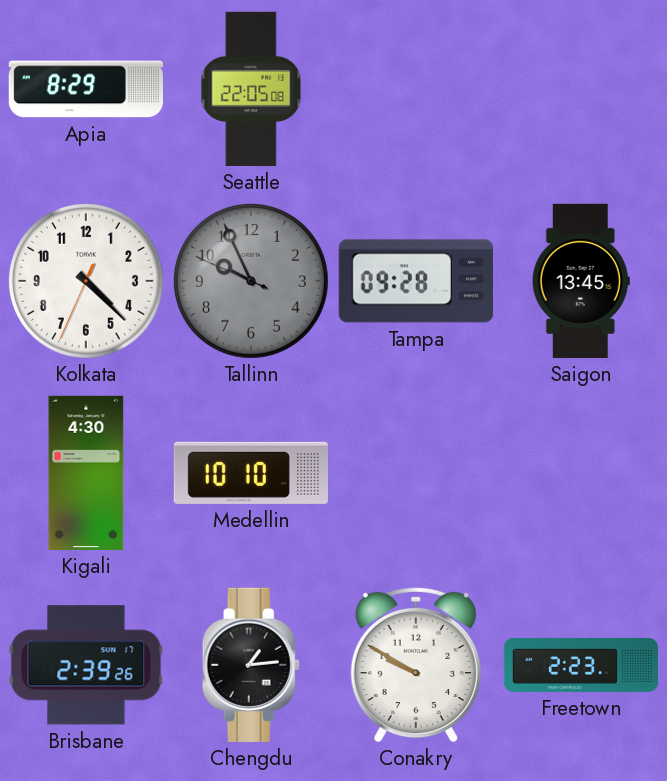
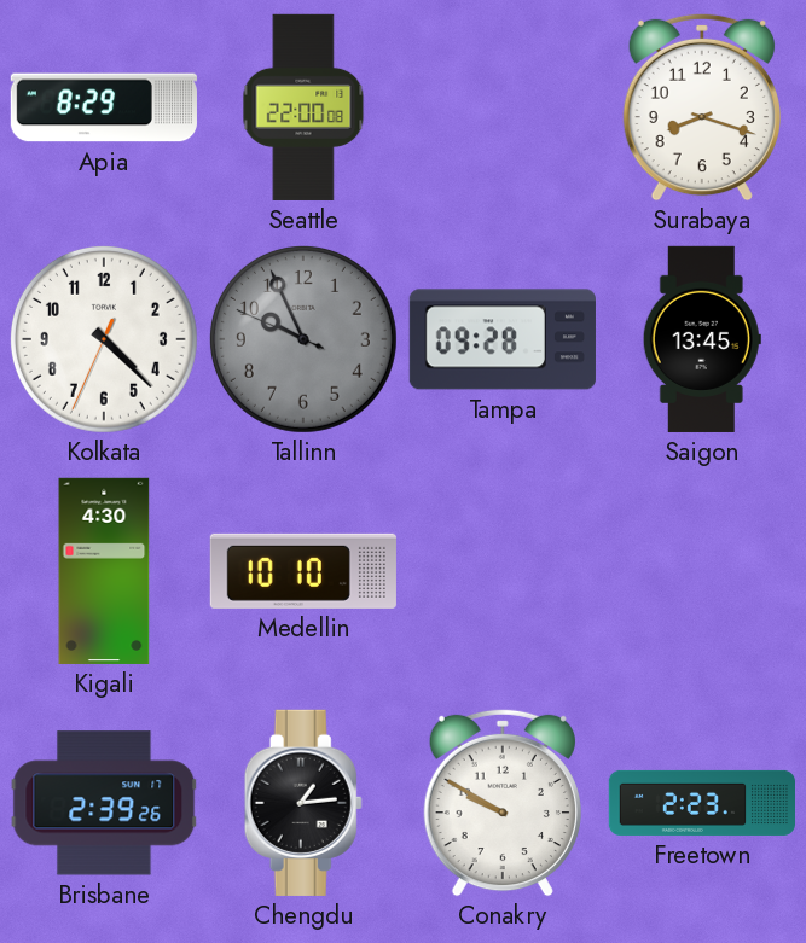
Seattle: 22:05 -> 22:00 (303, 107)
Surabaya: none -> 8:18 (702, 107)
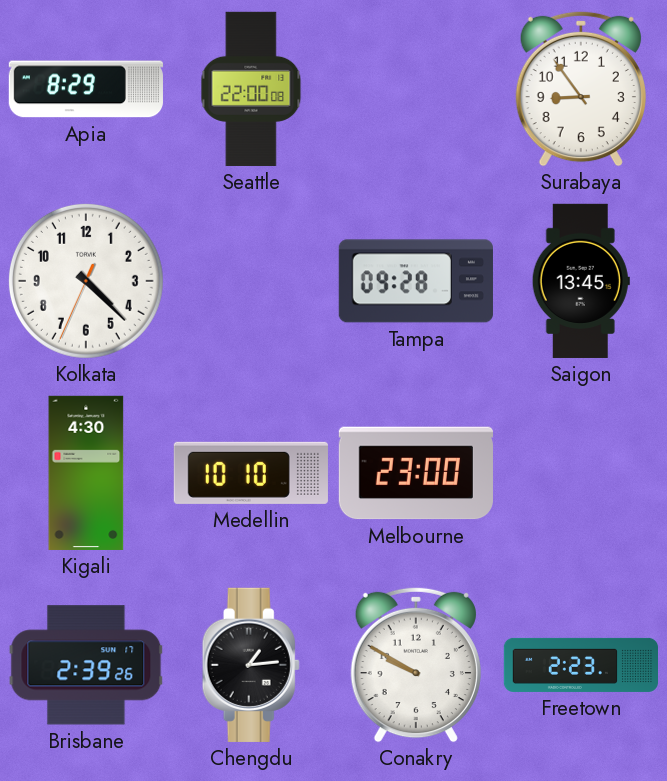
Surabaya: 8:18 -> 8:54 (581, 89)
Tallinn: 9:55 -> none (303, 339)
Melbourne: none -> 23:00 (416, 473)
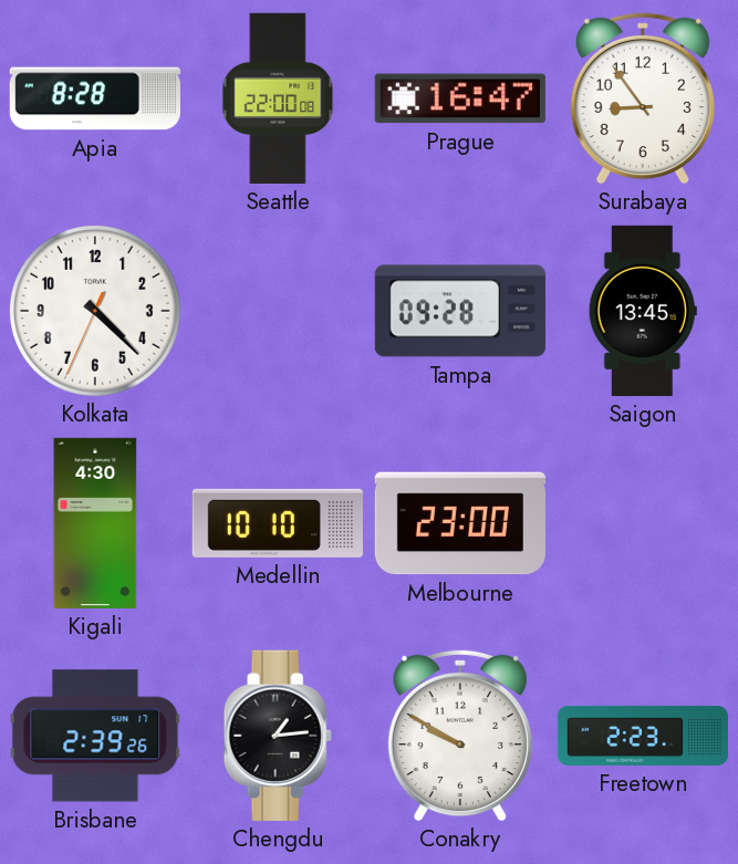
Apia: 8:29 -> 8:28 (95, 98)
Prague: none -> 16:47 (460, 98)
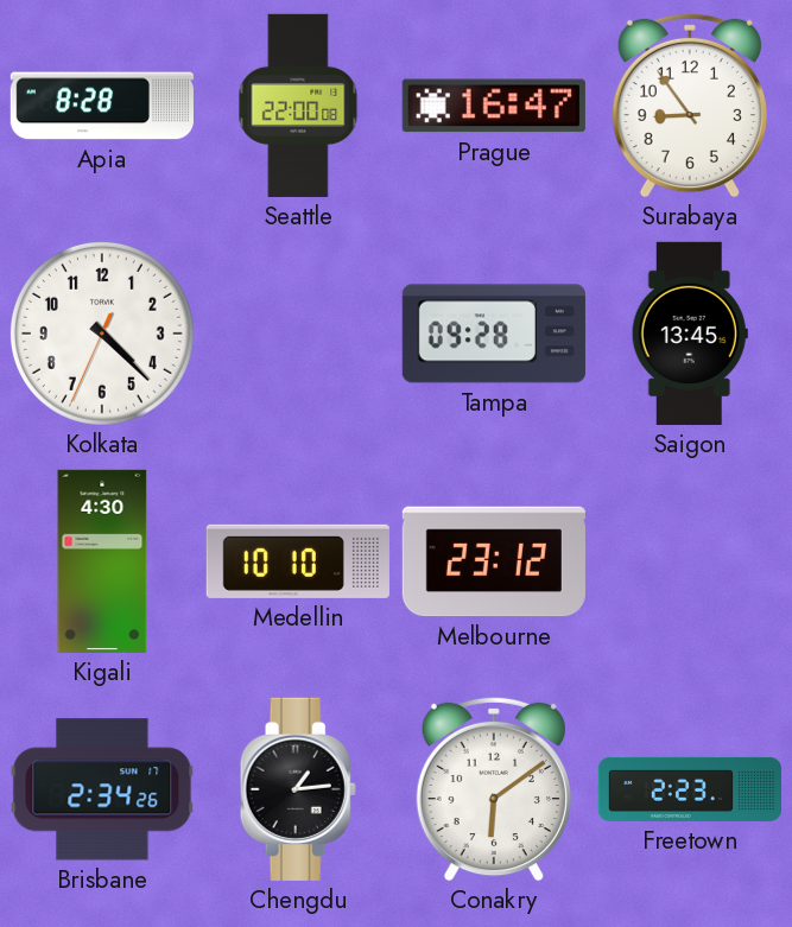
Melbourne: 23:00 -> 23:12 (494, 561)
Brisbane: 2:39 -> 2:34 (102, 789)
Conakry: 9:50 -> 6:09 (494, 789)
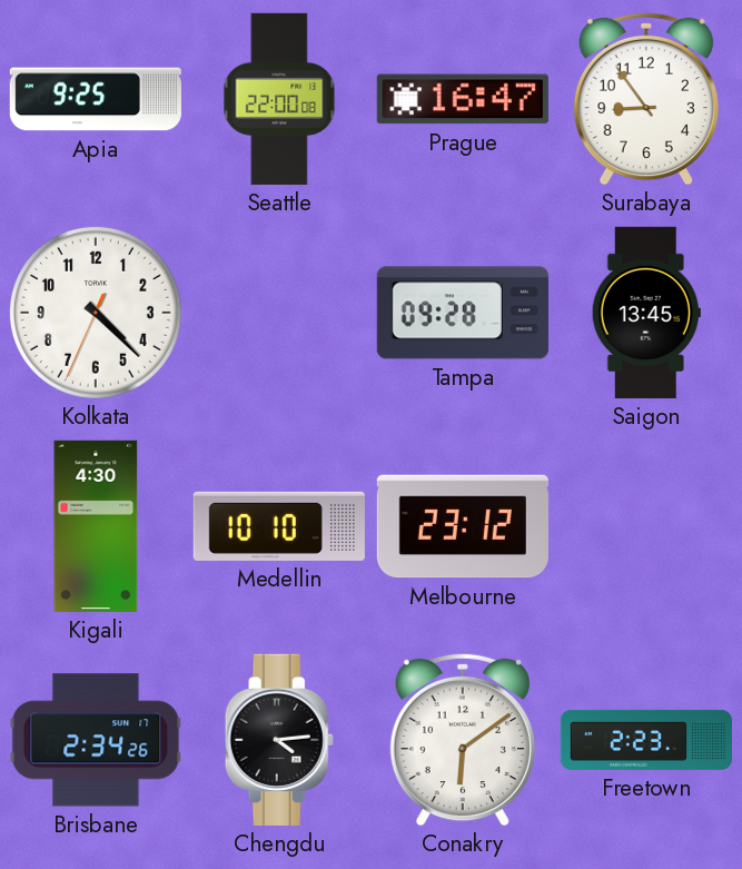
Apia: 8:28 -> 9:25 (96, 99)
Chengdu: 1:14 -> 4:14 (279, 740)
